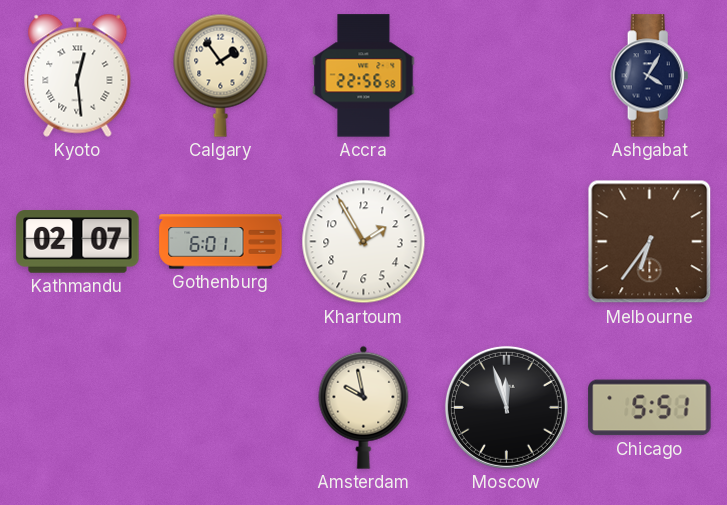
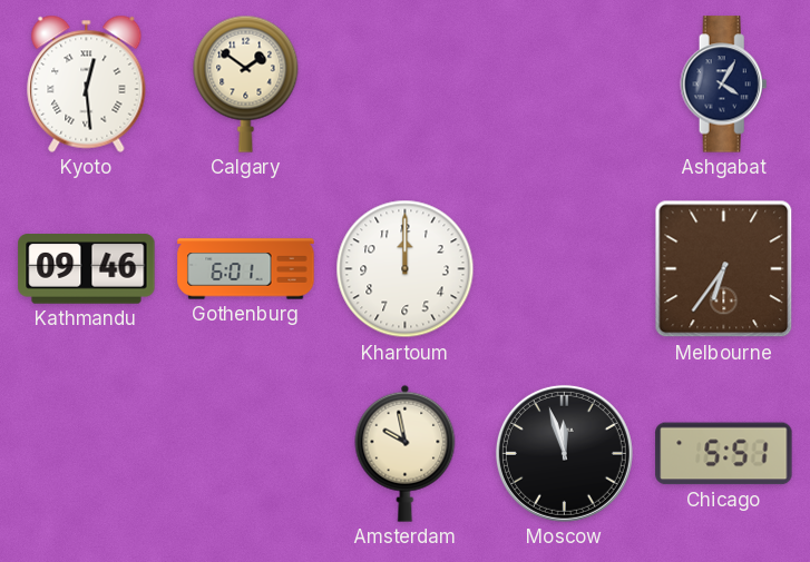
Calgary: 1:54 -> 1:51 (246, 83)
Accra: 22:56 -> none (364, 76)
Kathmandu: 02:07 -> 09:46 (87, 269)
Khartoum: 1:55 -> 12:00 (406, 269)
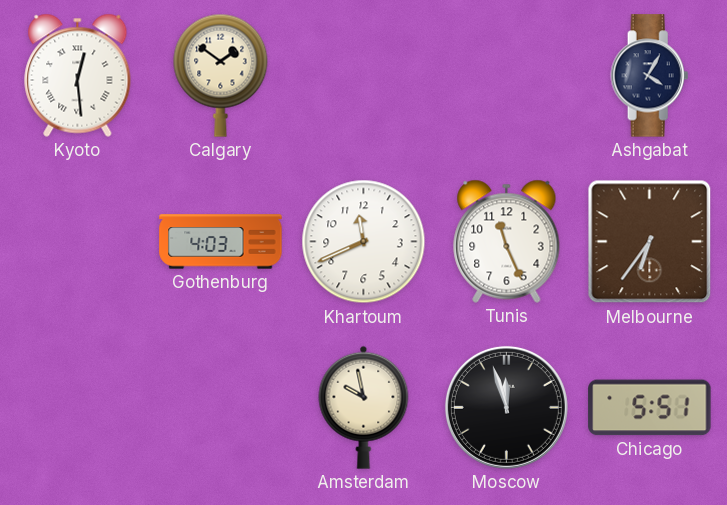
Kathmandu: 09:46 -> none (87, 269)
Gothenburg: 6:01 -> 4:03 (221, 242)
Khartoum: 12:00 -> 11:41 (364, 242)
Tunis: none -> 11:26 (507, 241)
